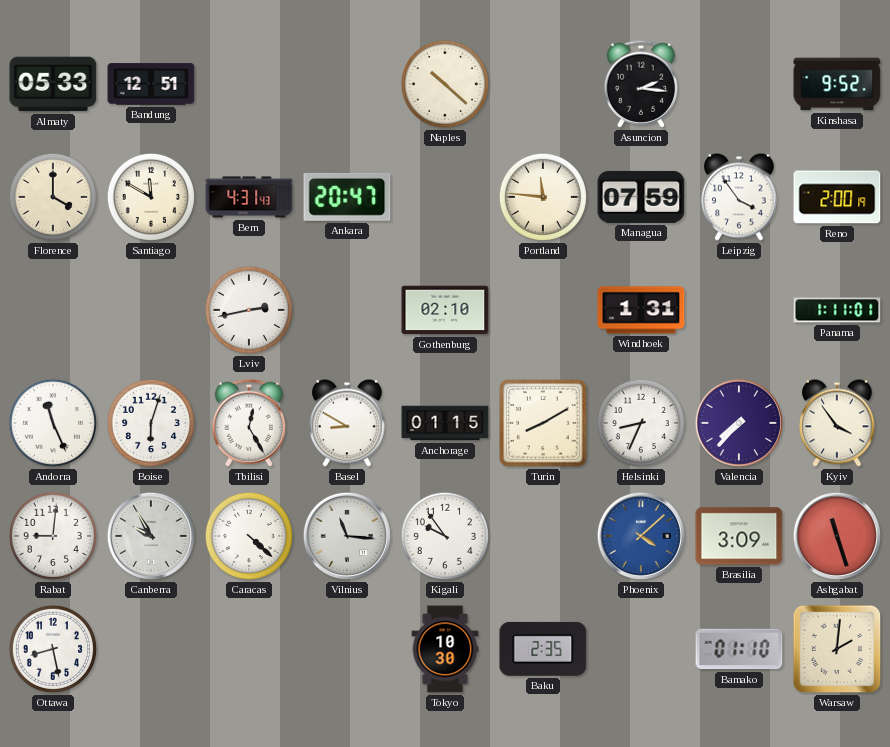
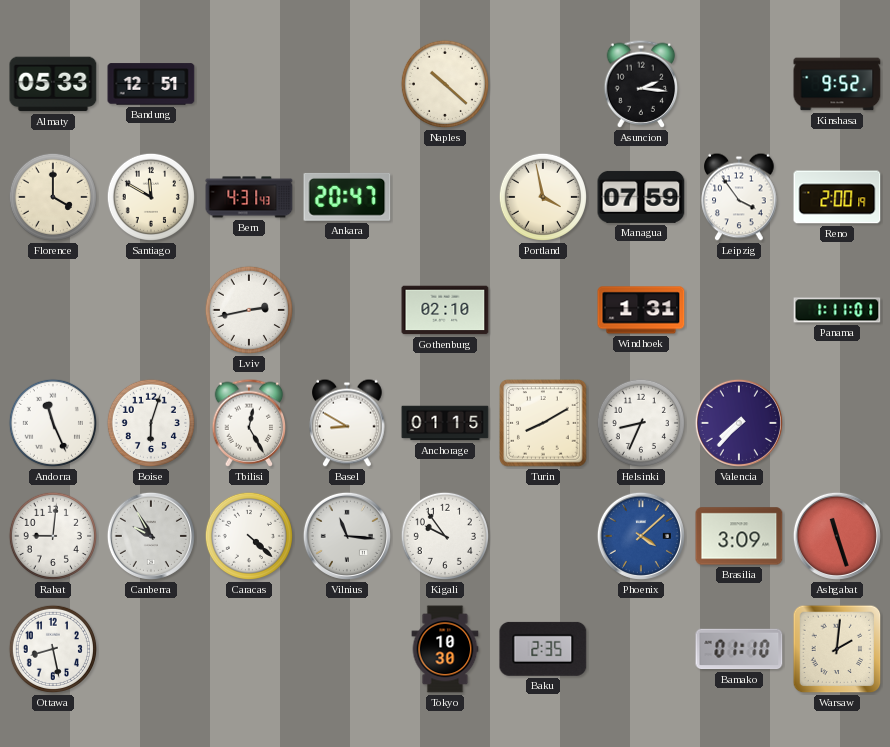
Portland: 11:46 -> 3:58 (543, 197)
Kyiv: 3:54 -> none (837, 423)
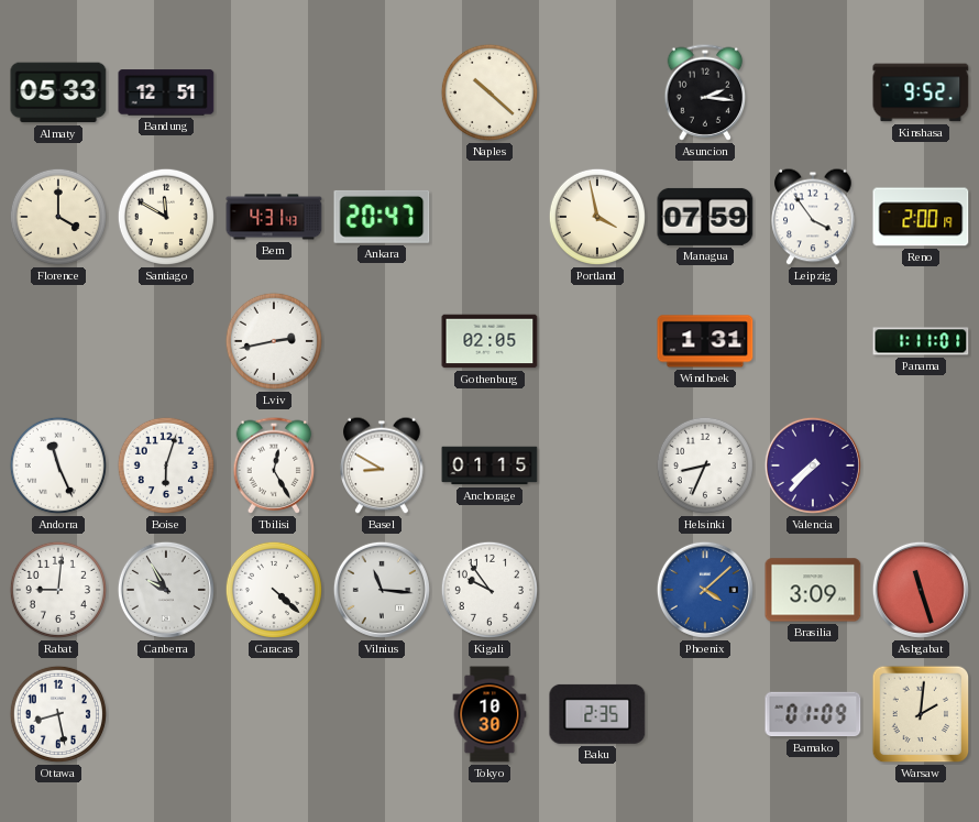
Gothenburg: 02:10 -> 02:05 (490, 341)
Turin: 8:10 -> none (543, 423)
Bamako: 01:10 -> 01:09 (813, 714)
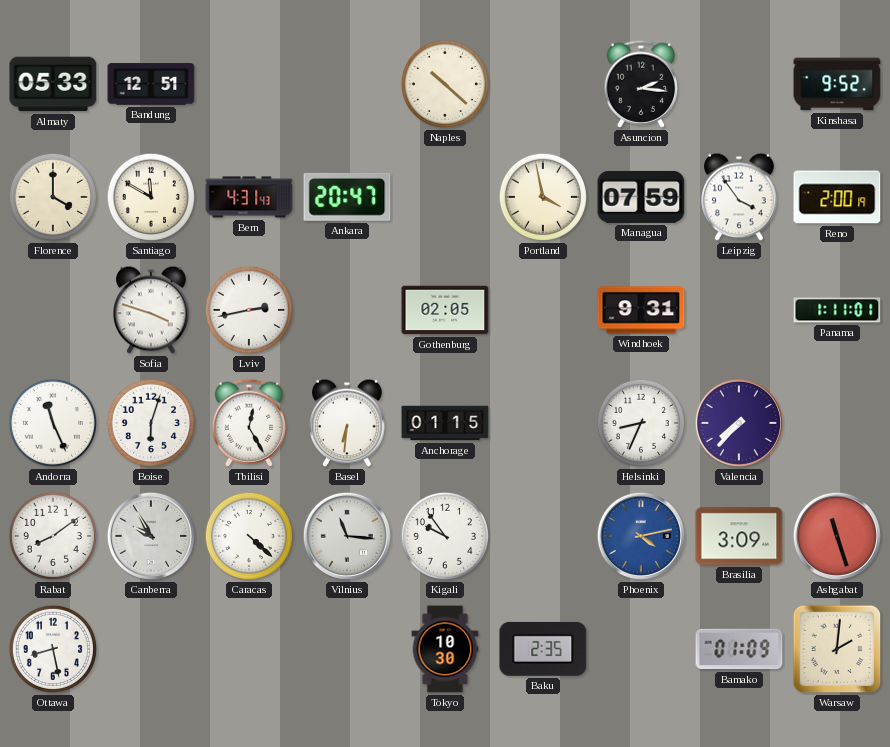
Sofia: none -> 3:48 (151, 310)
Windhoek: 1:31 -> 9:31 (641, 310)
Basel: 8:50 -> 6:31 (347, 423)
Rabat: 9:01 -> 8:09 (53, 536)
Phoenix: 4:08 -> 4:13 (641, 536)
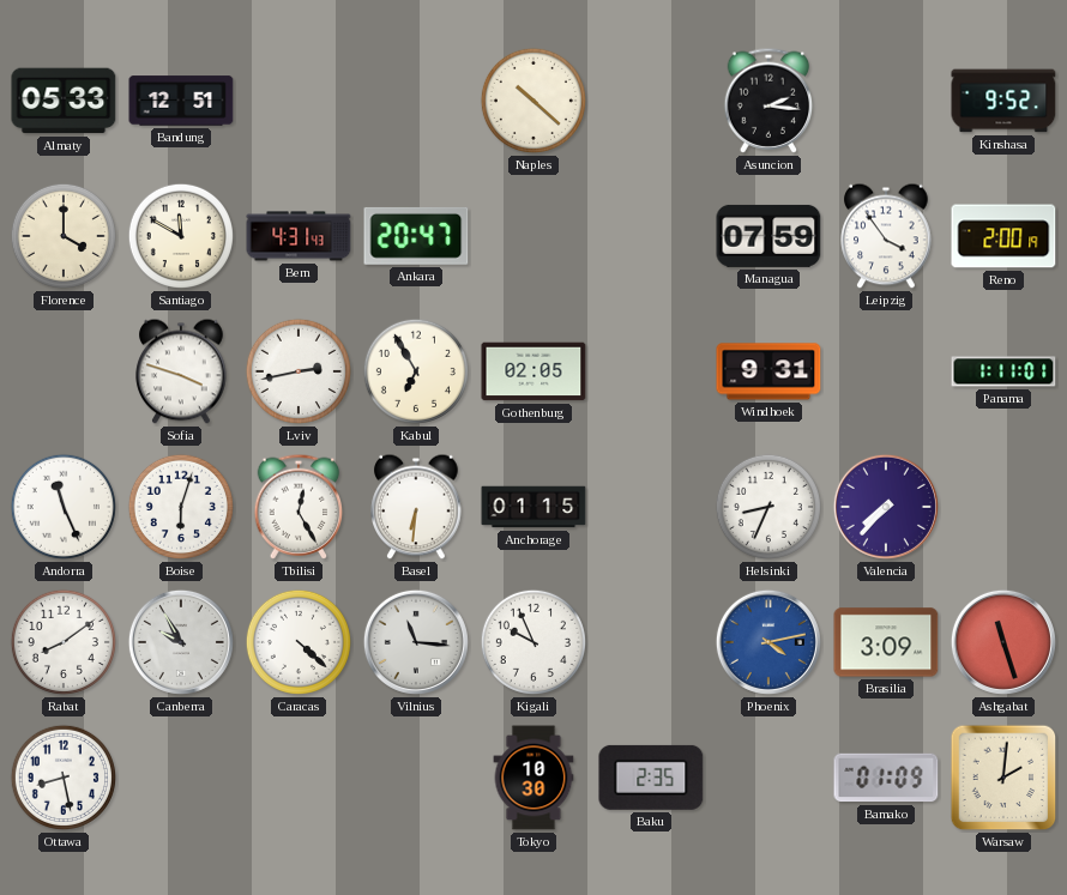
Portland: 3:58 -> none (543, 197)
Kabul: none -> 6:55 (416, 371)
Kigali: 9:54 -> 9:56 (533, 642)
